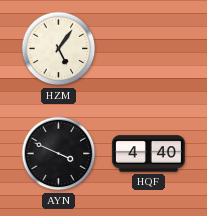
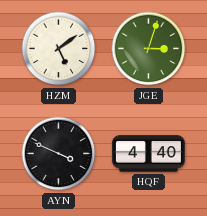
HZM: 5:06 -> 5:09 (59, 49)
JGE: none -> 3:03 (149, 49)
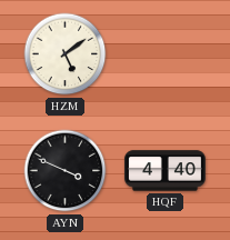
JGE: 3:03 -> none (149, 49)
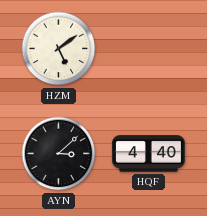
AYN: 3:49 -> 3:08 (59, 154)
